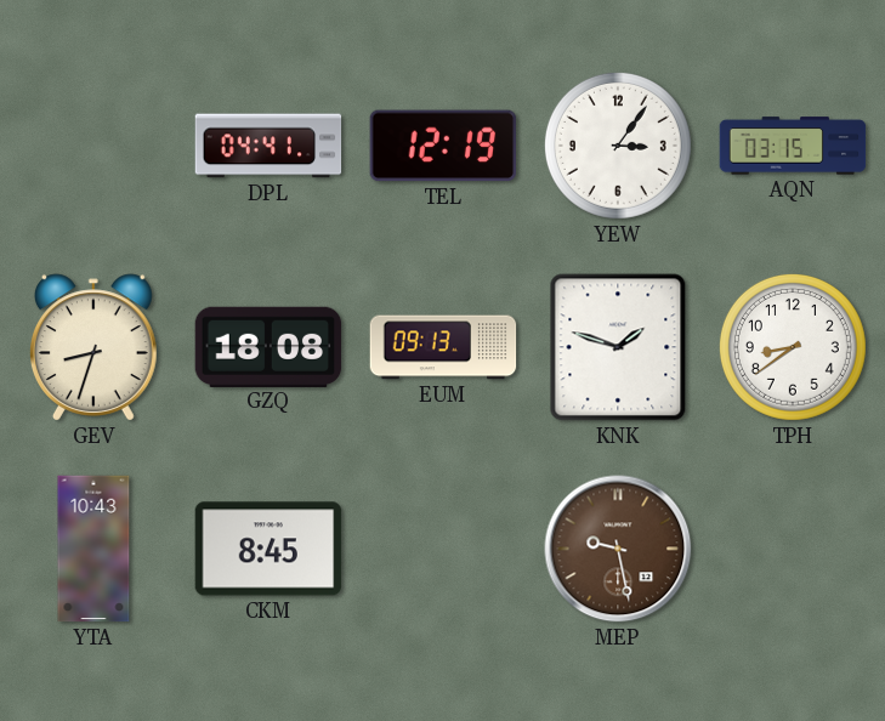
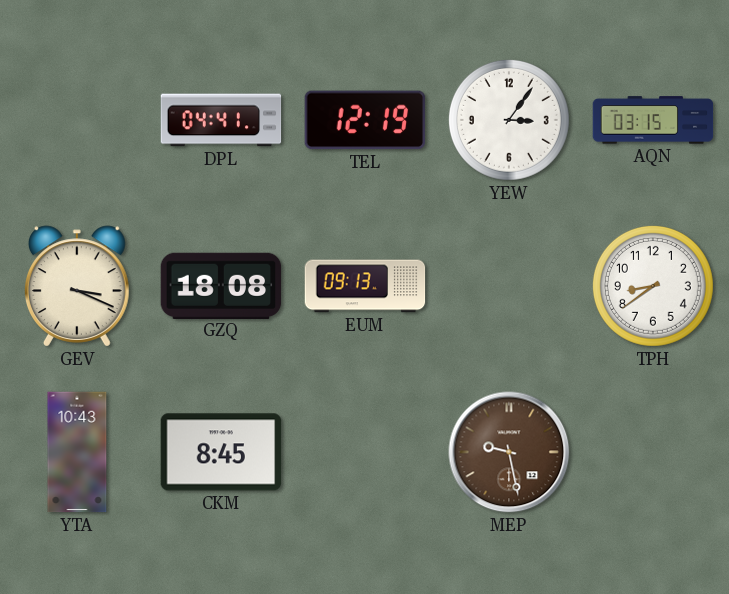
GEV: 8:33 -> 3:19 (77, 286)
KNK: 1:48 -> none (618, 347)
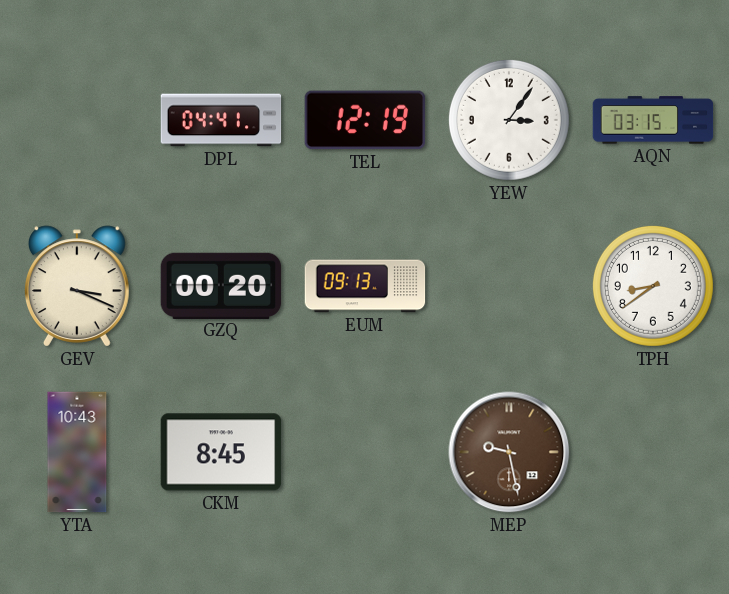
GZQ: 18:08 -> 00:20 (221, 285)
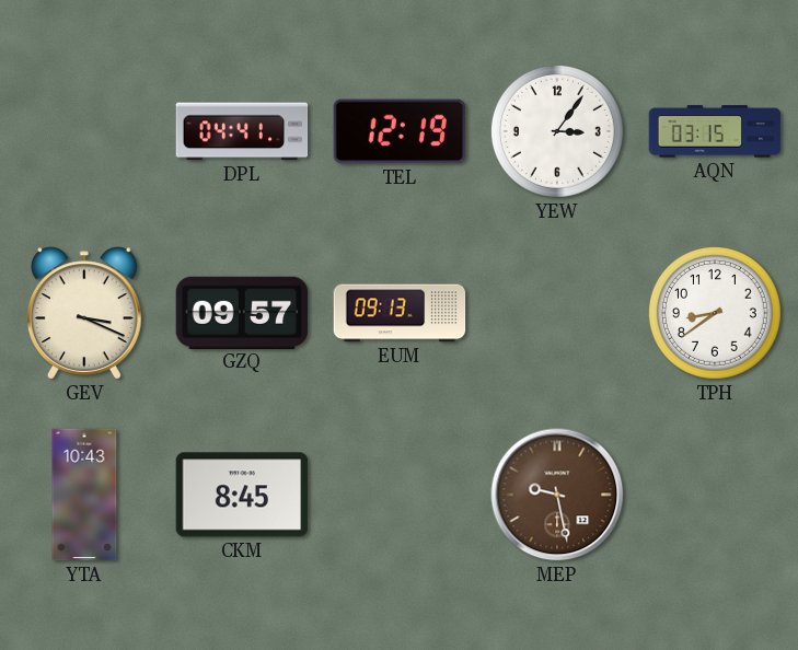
GZQ: 00:20 -> 09:57 (242, 312)
